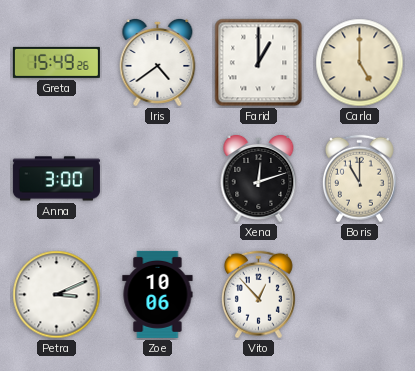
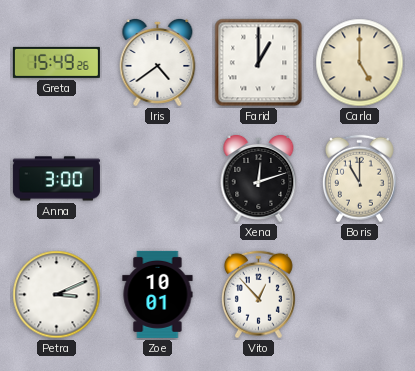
Zoe: 10:06 -> 10:01 (158, 294)
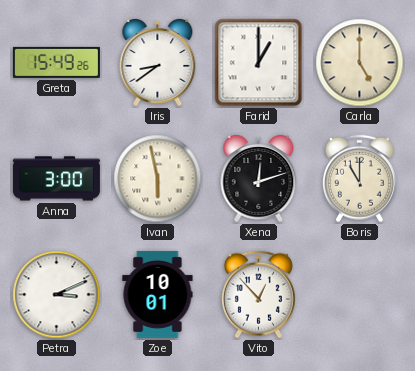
Iris: 4:39 -> 8:39 (158, 62)
Ivan: none -> 5:58 (158, 179)
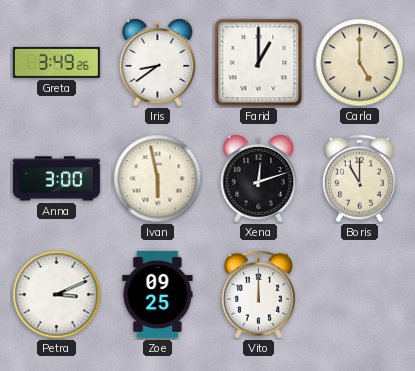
Greta: 15:49 -> 3:49 (56, 62)
Zoe: 10:01 -> 09:25 (158, 294)
Vito: 12:53 -> 12:00 (258, 295)
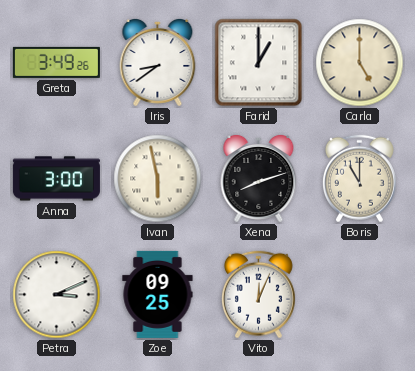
Xena: 12:12 -> 8:12 (259, 178)
Vito: 12:00 -> 12:04 (258, 295)
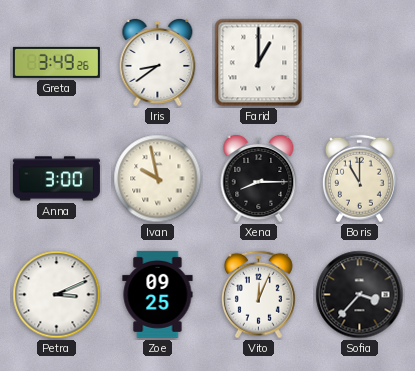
Carla: 5:00 -> none (360, 63)
Ivan: 5:58 -> 9:58 (158, 179)
Xena: 8:12 -> 8:15 (259, 178)
Sofia: none -> 3:37 (360, 295)
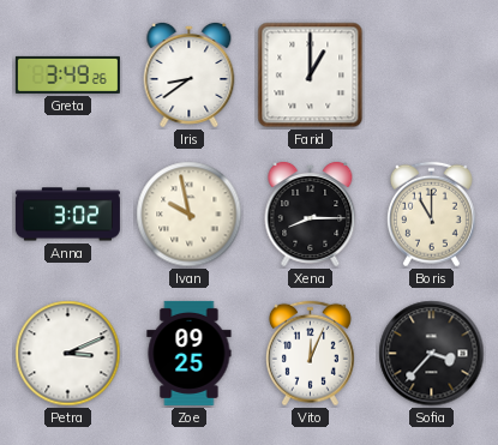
Anna: 3:00 -> 3:02 (67, 215)
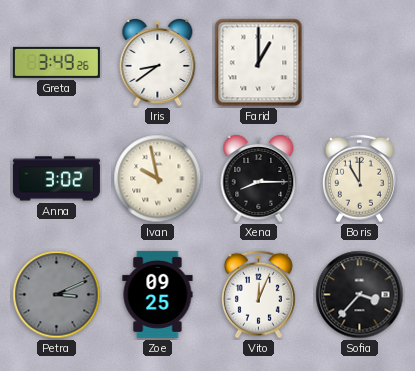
Petra dial: white -> grey (57, 295)
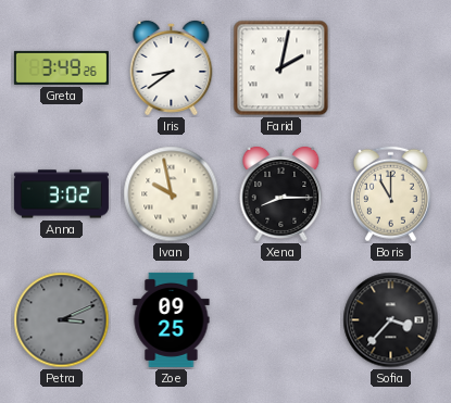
Farid: 1:00 -> 2:02 (281, 68)
Vito: 12:04 -> none (258, 295)
